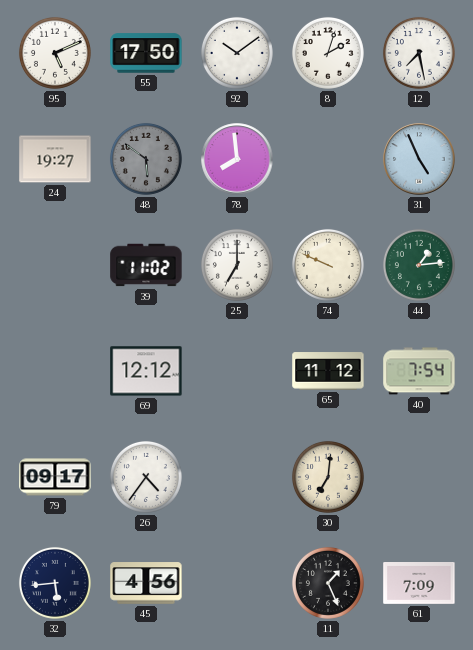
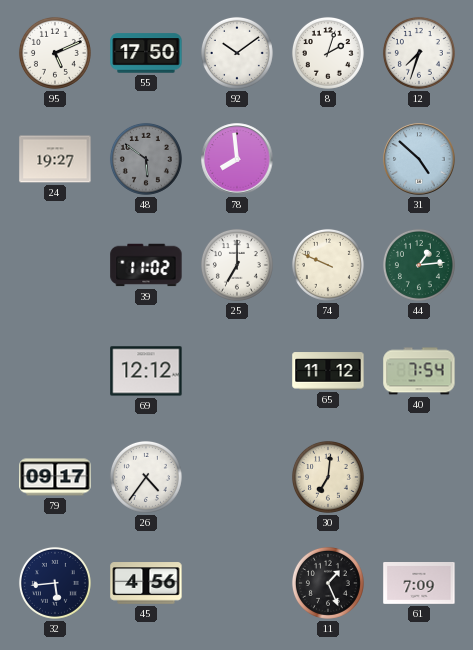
12: 7:28 -> 7:33 (419, 53)
31: 4:56 -> 4:52 (419, 159)
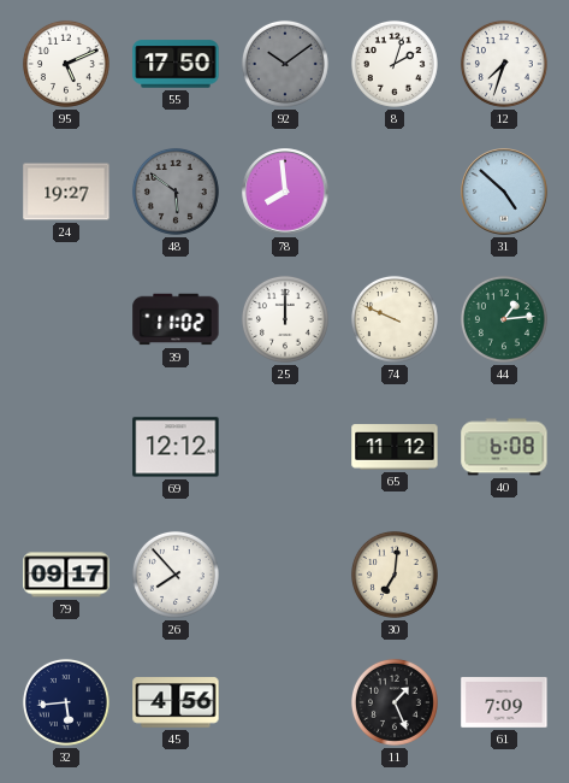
92 dial: white -> grey (285, 64)
25: 7:00 -> 12:00 (285, 319)
40: 7:54 -> 6:08 (504, 447)
26: 4:36 -> 7:53 (176, 575)
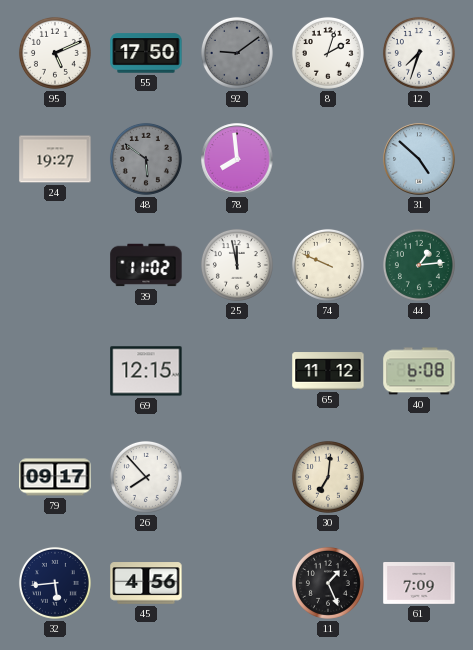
92: 10:09 -> 9:09 (237, 53)
25: 12:00 -> 11:58 (237, 265)
69: 12:12 -> 12:15 (146, 371)
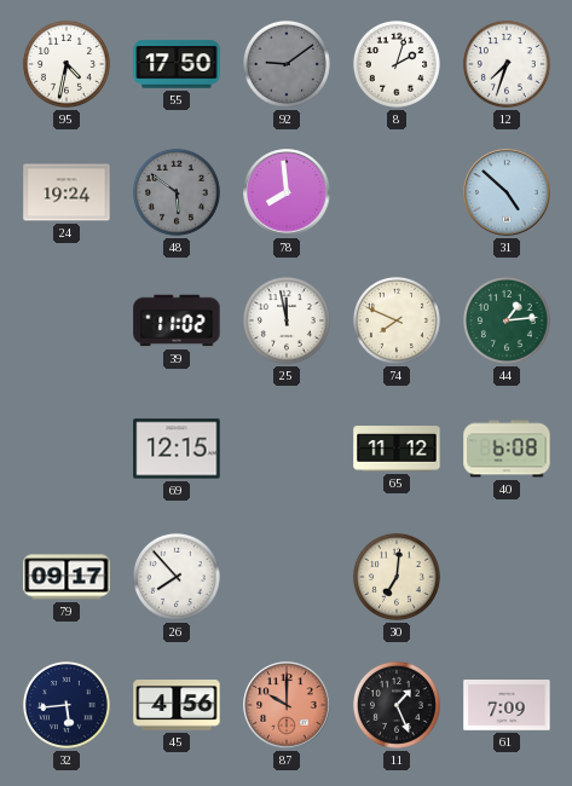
95: 5:11 -> 4:32 (67, 64)
24: 19:27 -> 19:24 (67, 192)
74: 9:49 -> 7:49 (397, 320)
87: none -> 10:00 (287, 705)
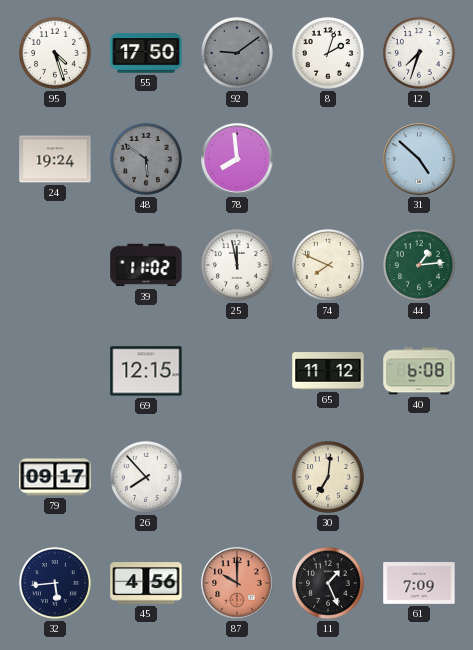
95: 4:32 -> 4:27 (55, 53)
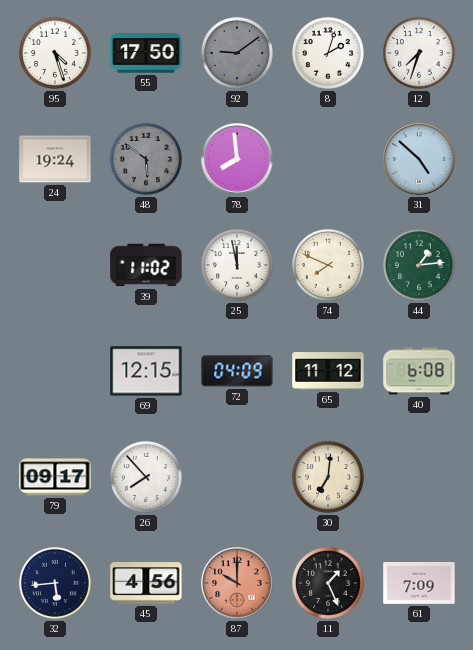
72: none -> 04:09 (237, 371)
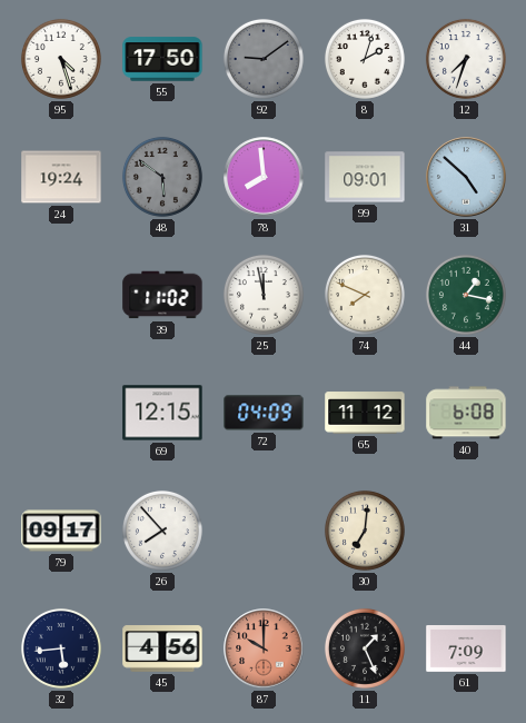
99: none -> 09:01 (365, 177)
44: 1:14 -> 1:17 (466, 295)
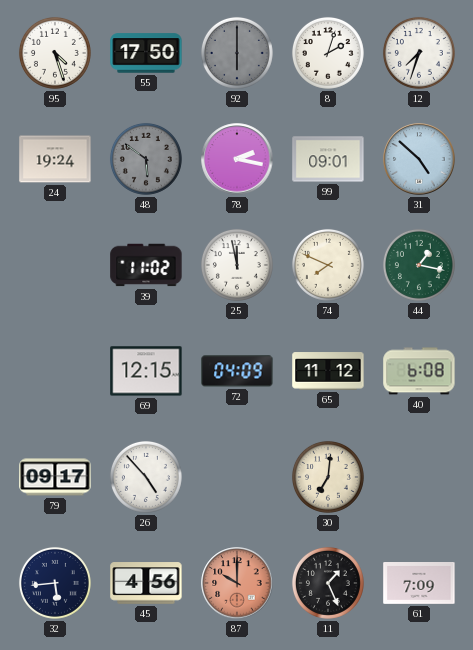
92: 9:09 -> 6:00 (237, 53)
78: 7:59 -> 2:17 (237, 159)
26: 7:53 -> 4:53 (146, 477)
